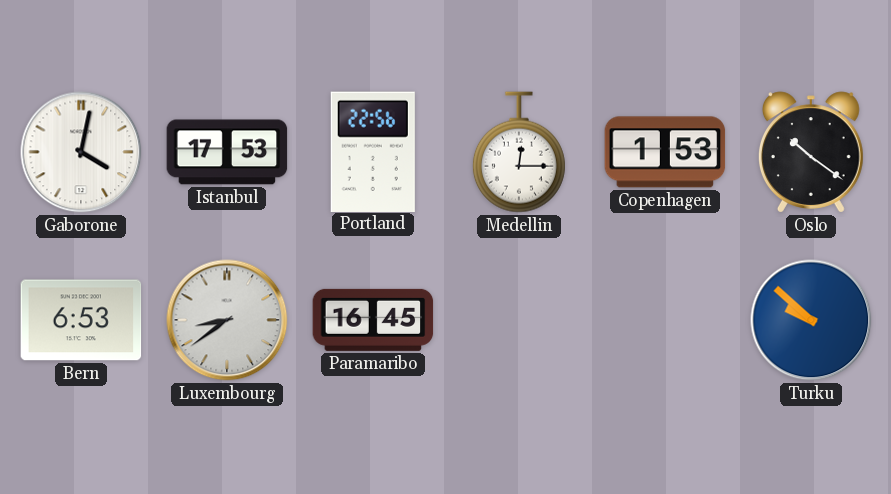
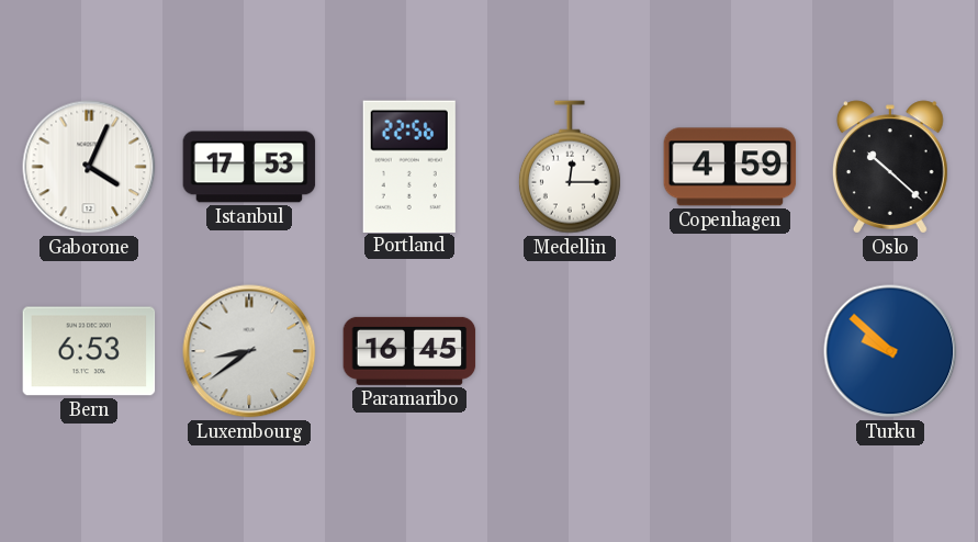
Gaborone: 4:02 -> 4:04 (89, 167)
Copenhagen: 1:53 -> 4:59 (730, 167)
Oslo: 10:21 -> 10:22 (890, 167)
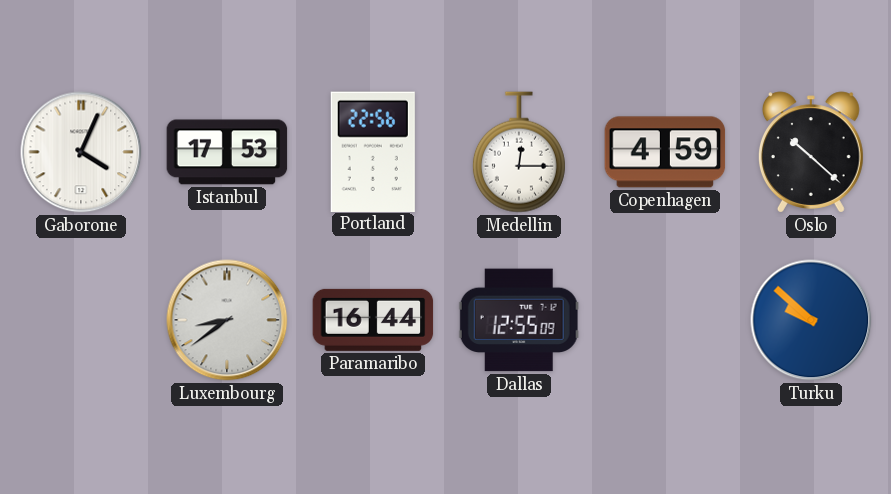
Bern: 6:53 -> none (89, 351)
Paramaribo: 16:45 -> 16:44 (373, 320)
Dallas: none -> 12:55 (519, 320)
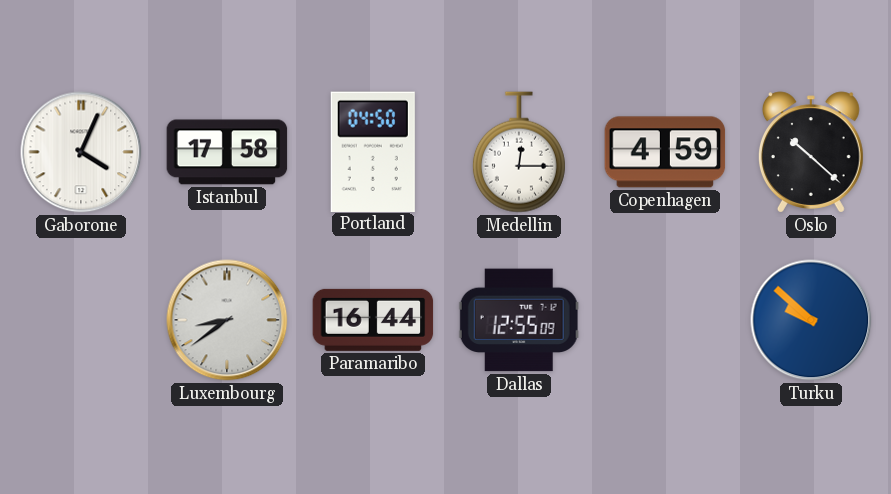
Istanbul: 17:53 -> 17:58 (227, 152)
Portland: 22:56 -> 04:50 (373, 151)
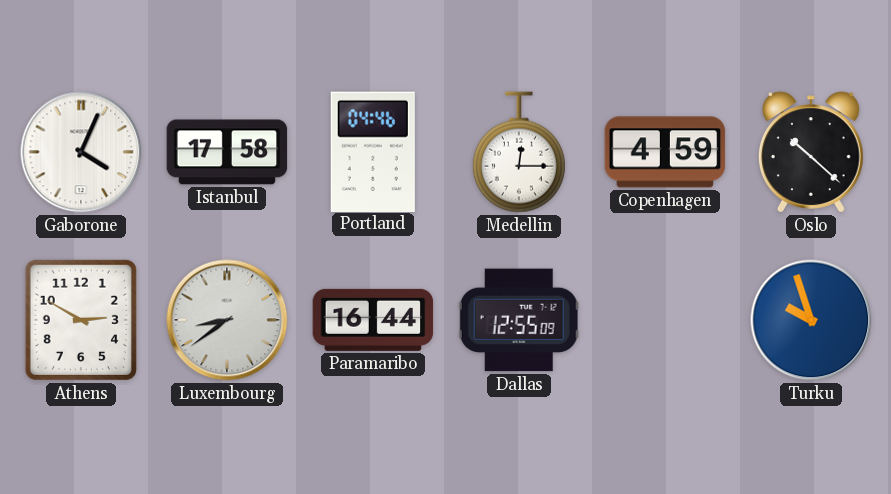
Portland: 04:50 -> 04:46 (373, 151)
Athens: none -> 2:50 (81, 320)
Turku: 9:52 -> 9:57 (811, 320)
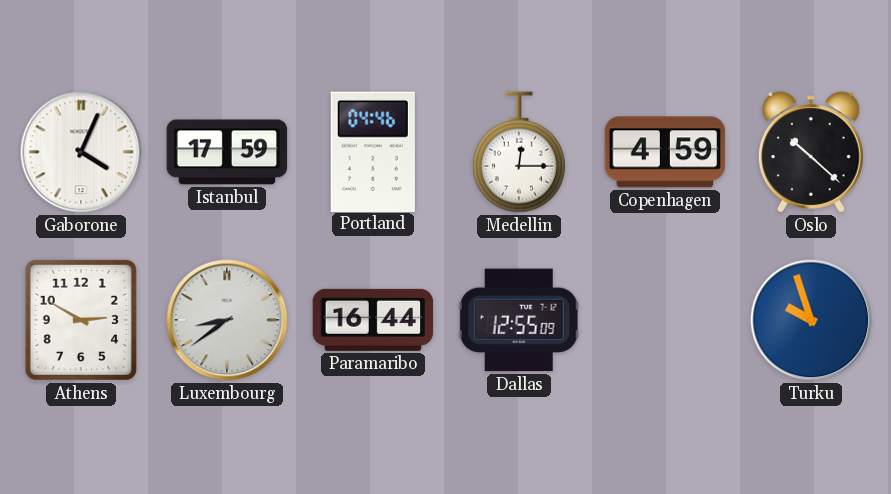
Istanbul: 17:58 -> 17:59 (227, 152)
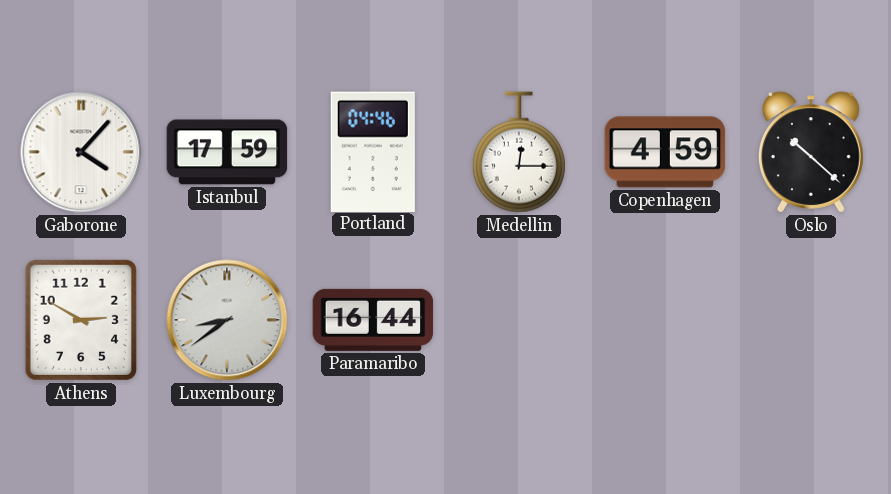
Gaborone: 4:04 -> 4:07 (81, 152)
Dallas: 12:55 -> none (519, 320)
Turku: 9:57 -> none (811, 320)
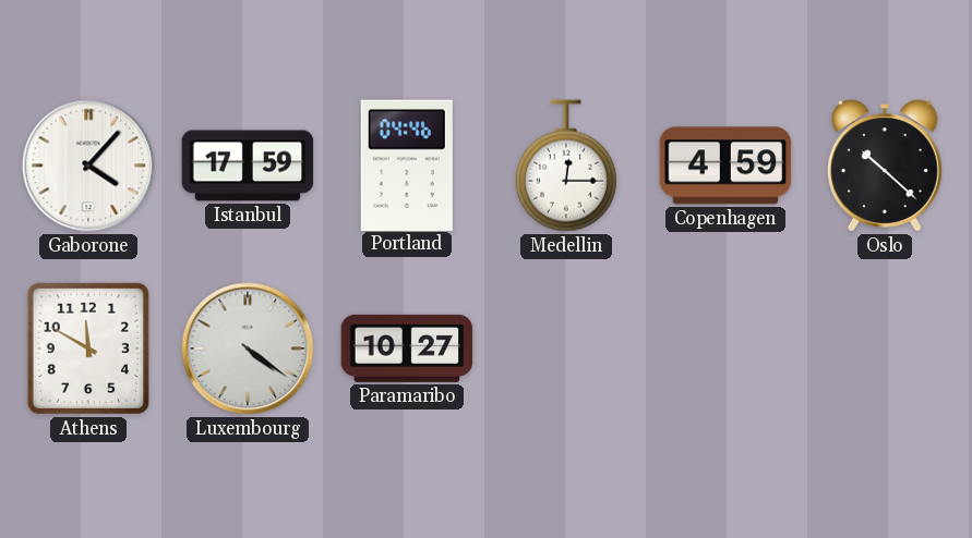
Athens: 2:50 -> 11:50 (88, 349)
Luxembourg: 8:39 -> 4:21 (248, 349)
Paramaribo: 16:44 -> 10:27 (407, 349)
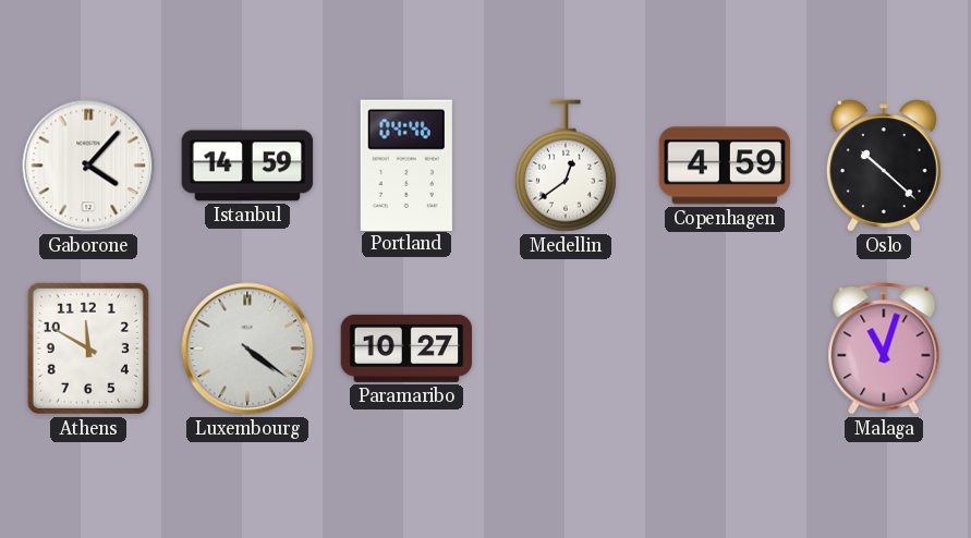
Istanbul: 17:59 -> 14:59 (247, 166)
Medellin: 12:15 -> 12:39 (566, 166)
Malaga: none -> 11:03 (884, 349)
